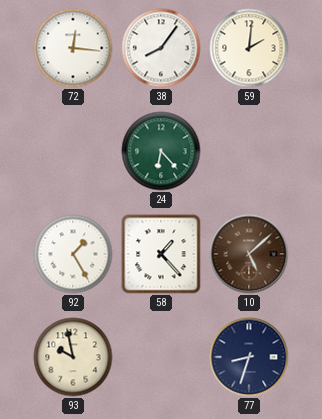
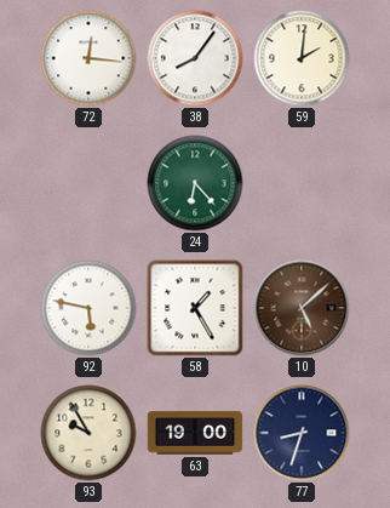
92: 1:25 -> 5:47 (88, 308)
58: 1:23 -> 1:25 (195, 308)
93: 9:58 -> 9:55 (88, 433)
63: none -> 19:00 (195, 433)
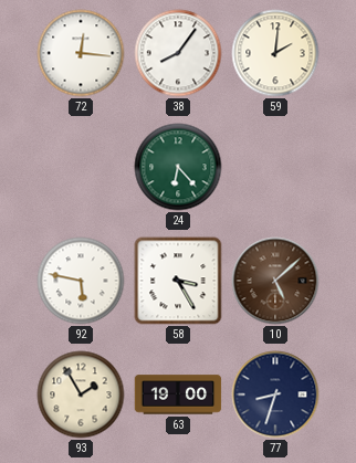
58: 1:25 -> 3:25 (178, 281)
93: 9:55 -> 1:55 (81, 394)
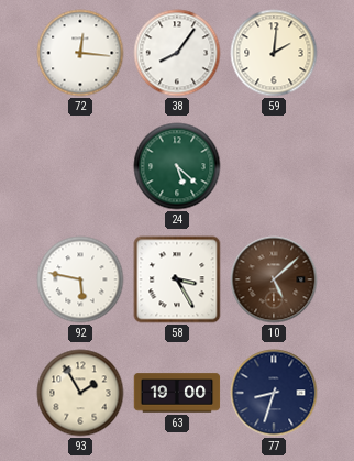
24: 6:23 -> 5:22 (177, 166)
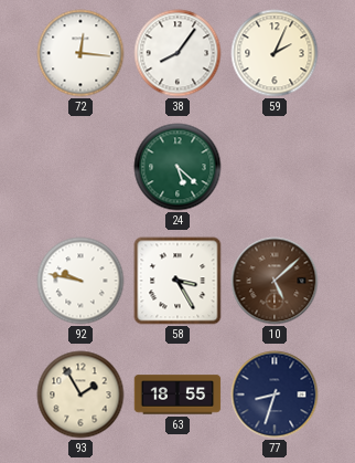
59: 2:01 -> 2:04 (275, 53)
92: 5:47 -> 9:47 (80, 281)
63: 19:00 -> 18:55 (177, 394)
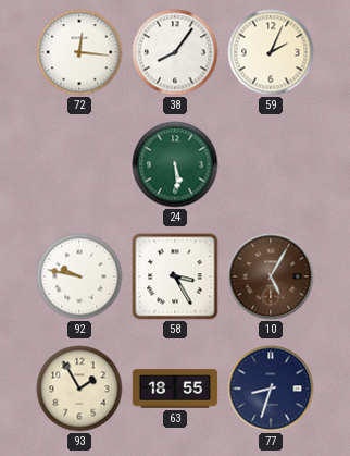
24: 5:22 -> 5:29 (175, 164)
10: 5:08 -> 5:05 (271, 276)
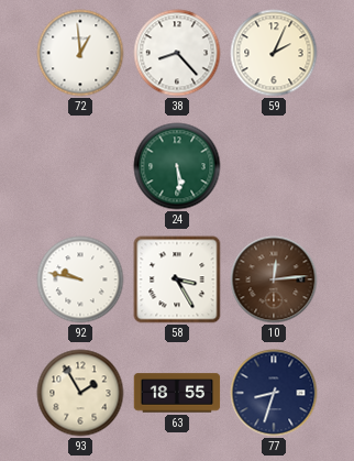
72: 12:16 -> 12:59 (80, 53)
38: 8:06 -> 8:23 (177, 53)
10: 5:05 -> 12:14 (274, 279)
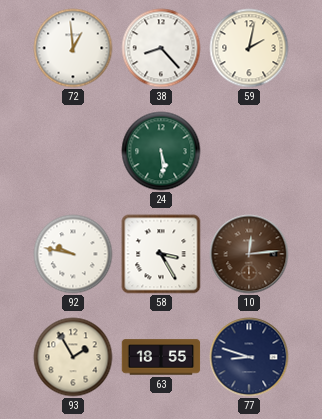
59: 2:04 -> 2:02 (249, 48)
77: 8:33 -> 8:48 (249, 357)
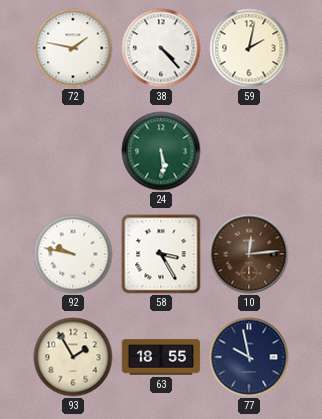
72: 12:59 -> 1:47 (73, 48)
38: 8:23 -> 4:23 (161, 48)
77: 8:48 -> 9:58 (249, 357)
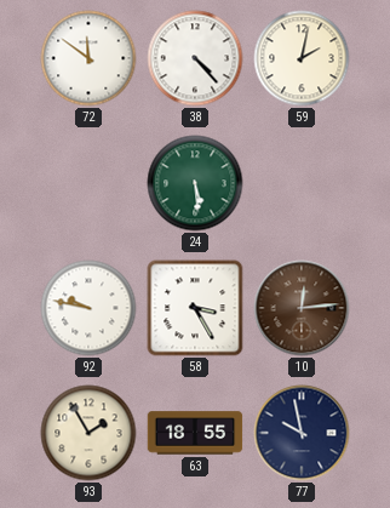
72: 1:47 -> 11:51 (88, 58)
